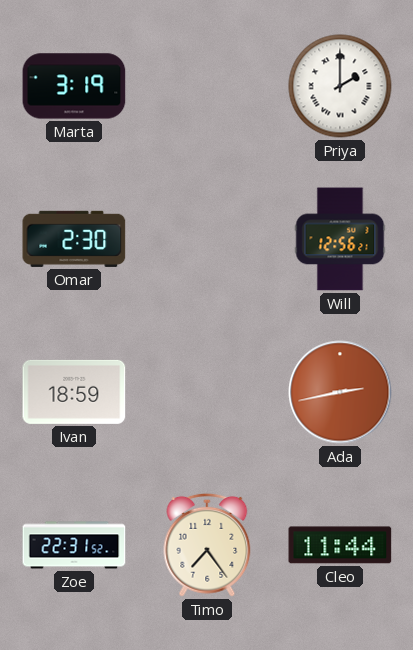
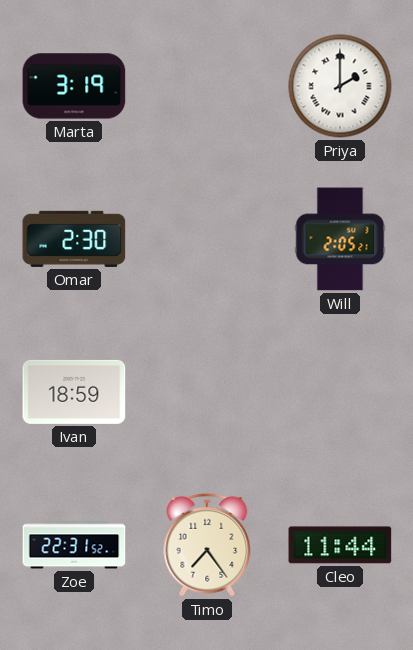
Will: 12:56 -> 2:05 (340, 239)
Ada: 2:43 -> none (340, 392)
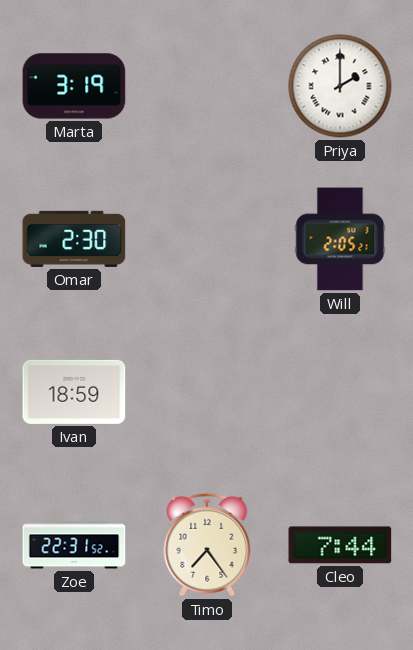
Cleo: 11:44 -> 7:44 (340, 545)
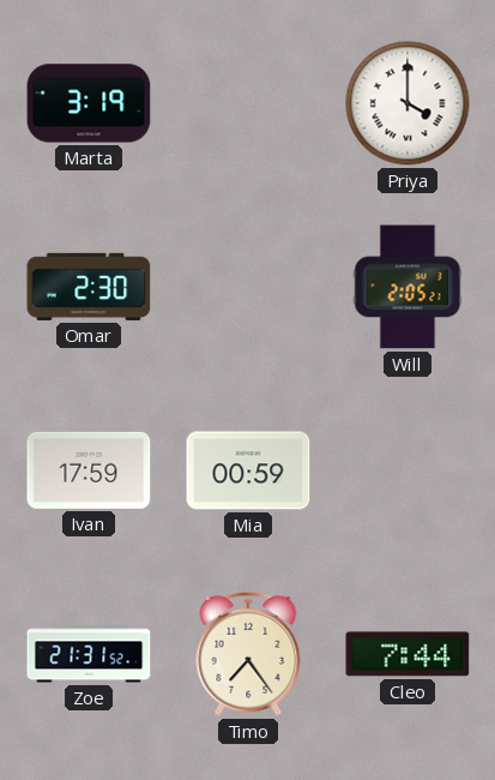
Priya: 2:00 -> 4:00 (408, 103)
Ivan: 18:59 -> 17:59 (89, 470)
Mia: none -> 00:59 (248, 470)
Zoe: 22:31 -> 21:31 (89, 654)
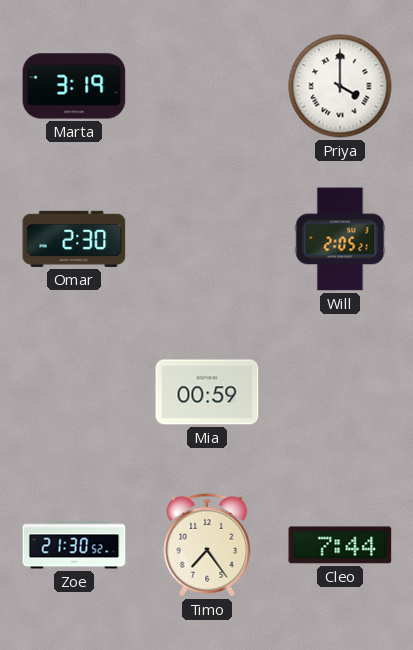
Ivan: 17:59 -> none (89, 470)
Zoe: 21:31 -> 21:30 (74, 545)
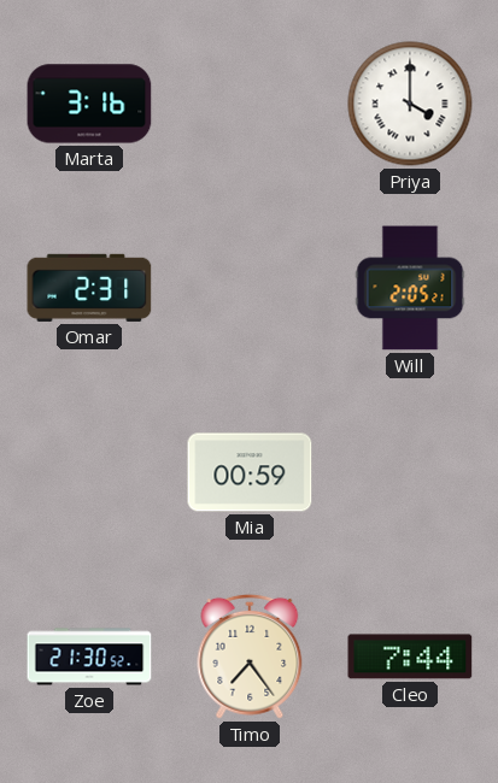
Marta: 3:19 -> 3:16 (89, 104)
Omar: 2:30 -> 2:31 (89, 288)
